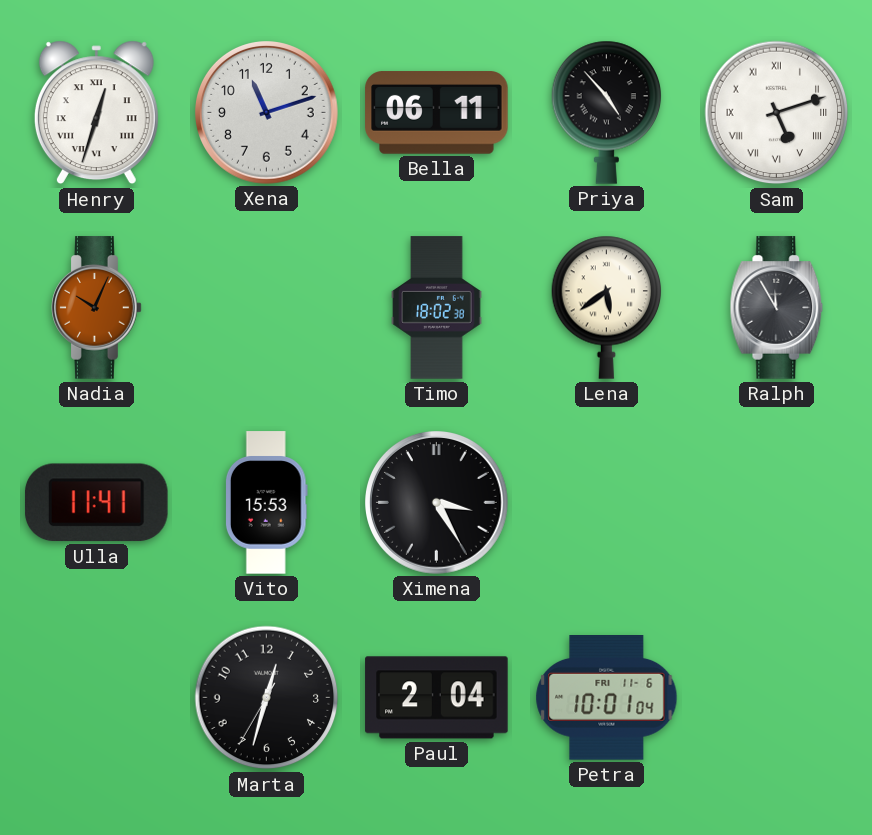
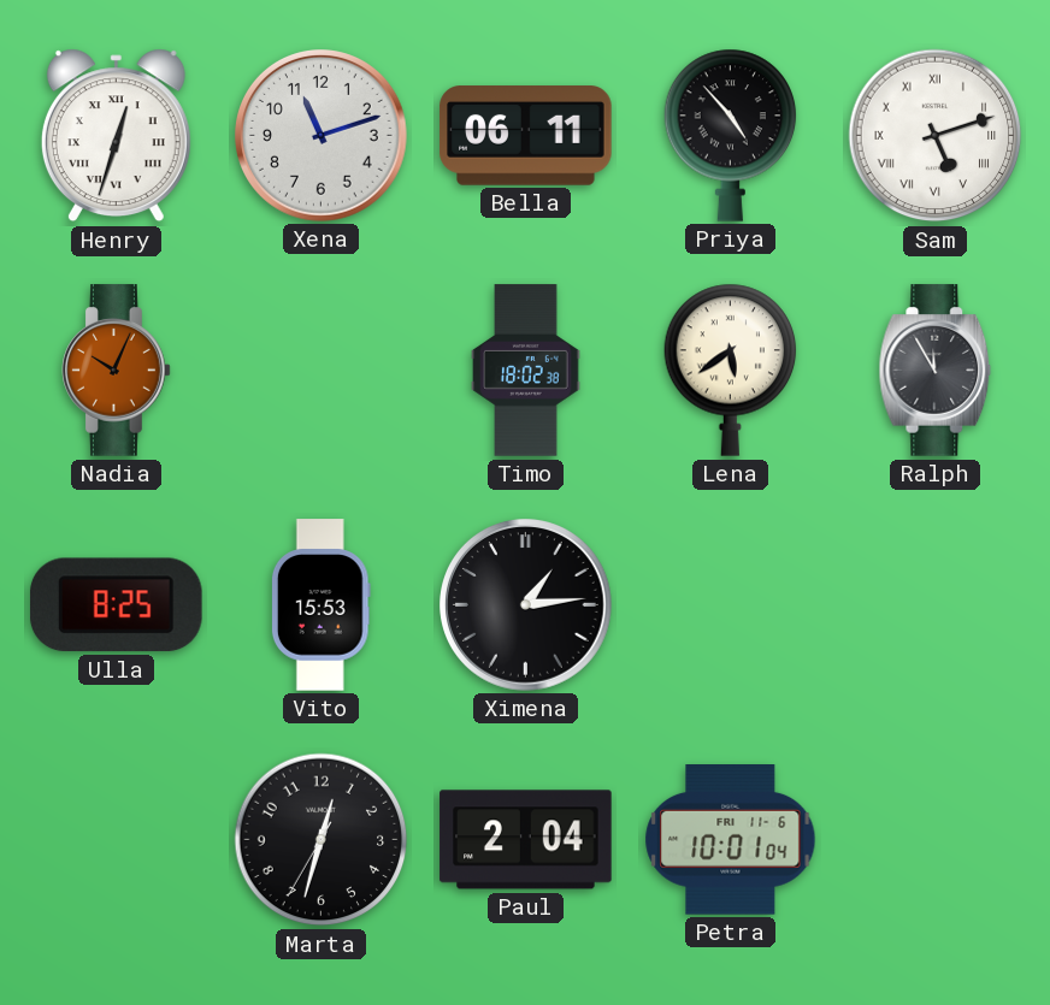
Ulla: 11:41 -> 8:25 (116, 605)
Ximena: 3:25 -> 1:14 (526, 605)
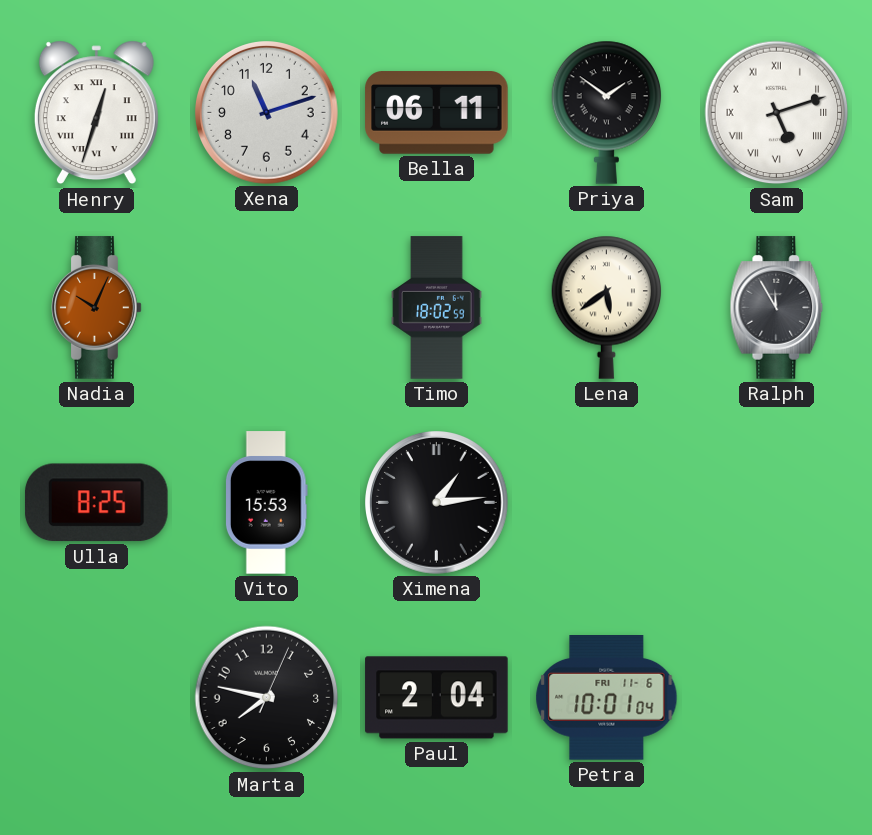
Priya: 4:53 -> 1:51 (607, 112)
Timo: 18:02:38 -> 18:02:59 (437, 308)
Marta: 12:32 -> 7:47 (267, 698)
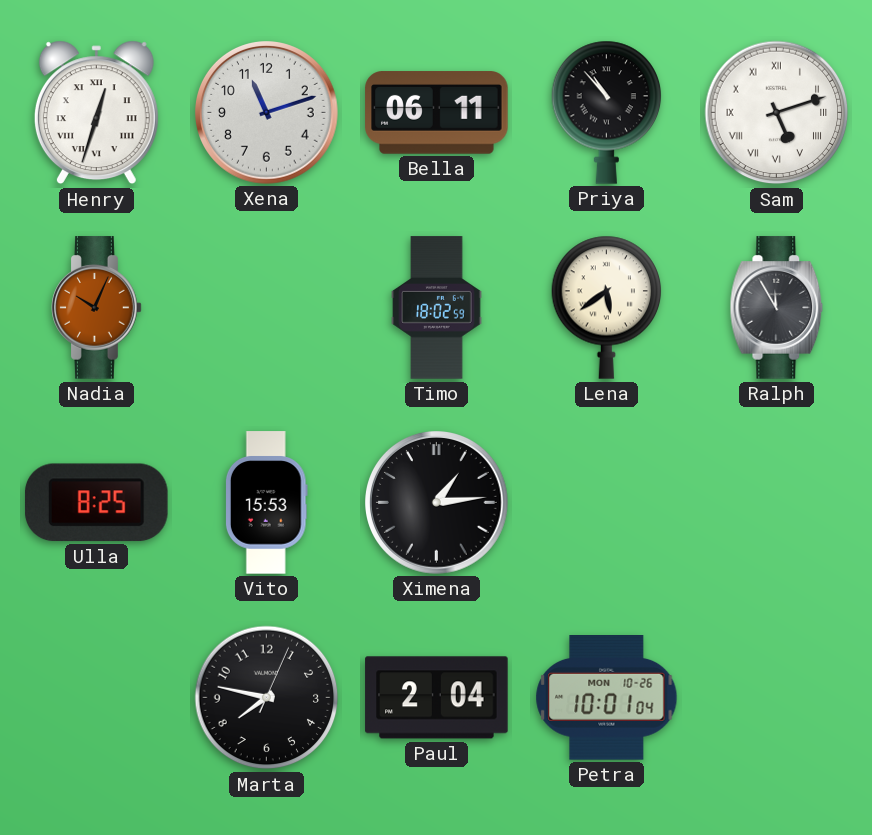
Priya: 1:51 -> 10:53 (607, 112)
Petra date: FRI 11-6 -> MON 10-26 (607, 698)
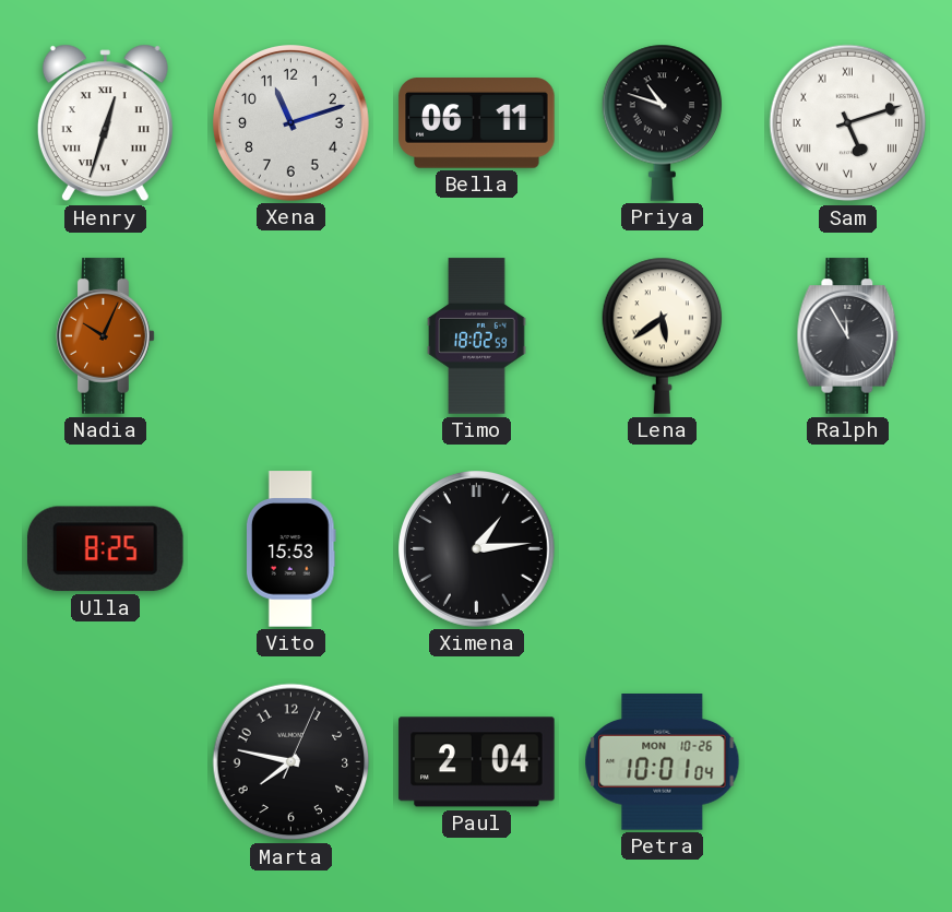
Priya: 10:53 -> 10:48 (663, 122)
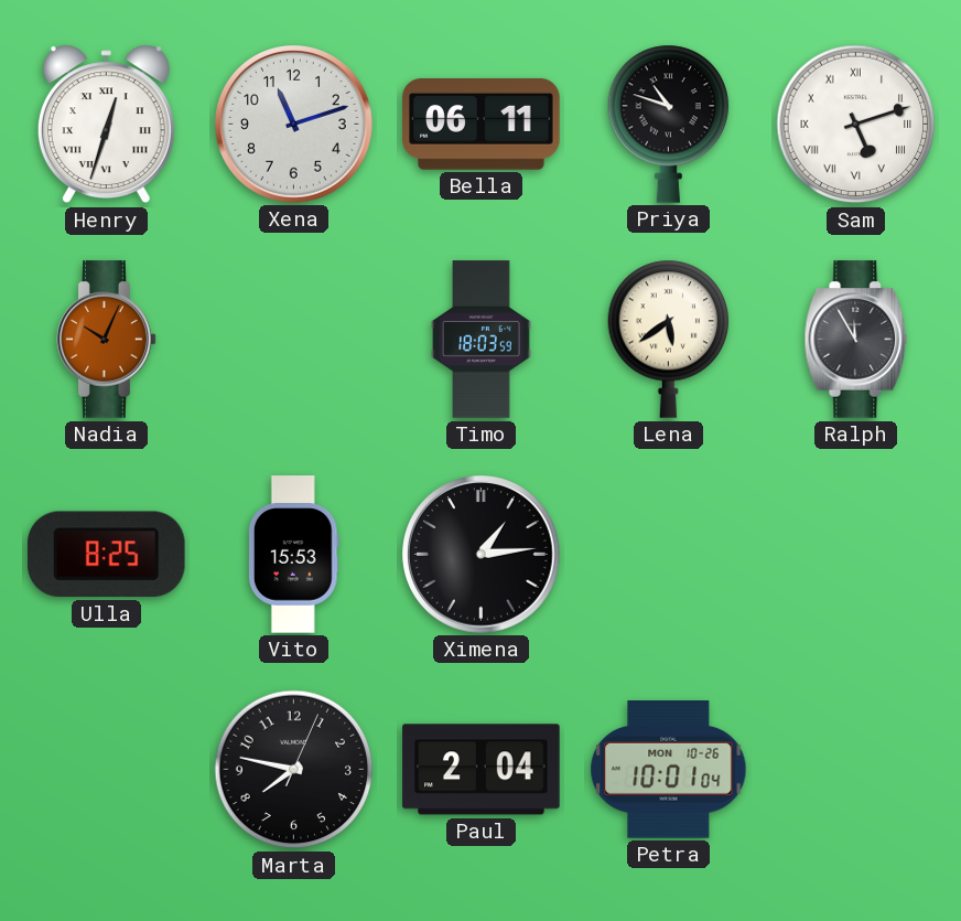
Timo: 18:02 -> 18:03 (482, 340)
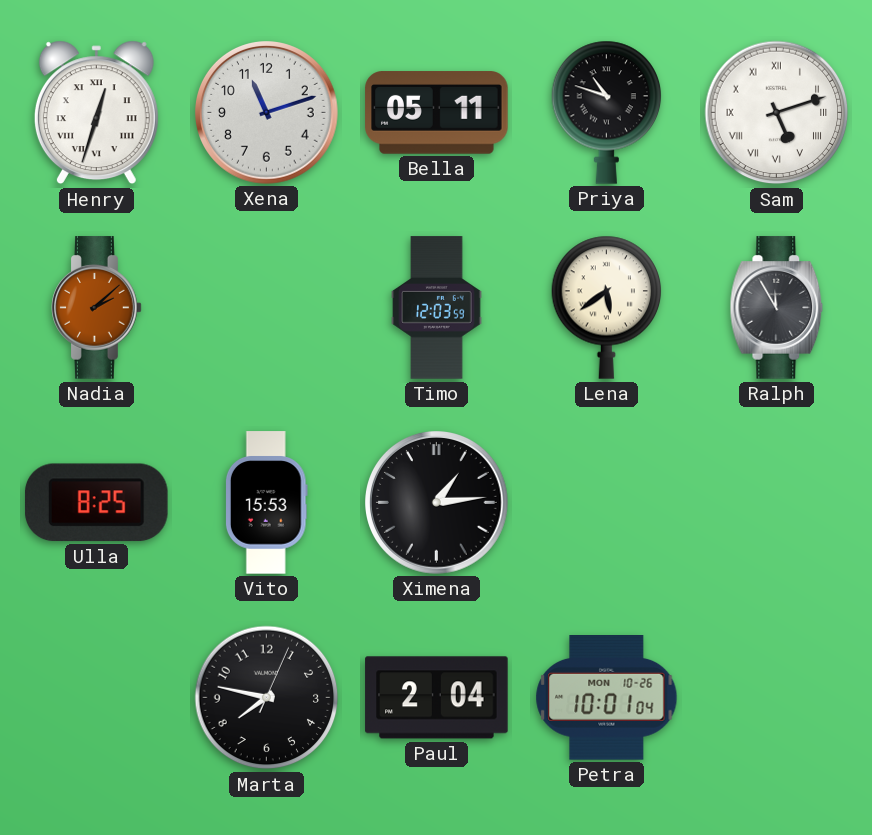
Bella: 06:11 -> 05:11 (437, 113)
Nadia: 10:04 -> 2:08 (97, 308)
Timo: 18:03 -> 12:03 (437, 308)
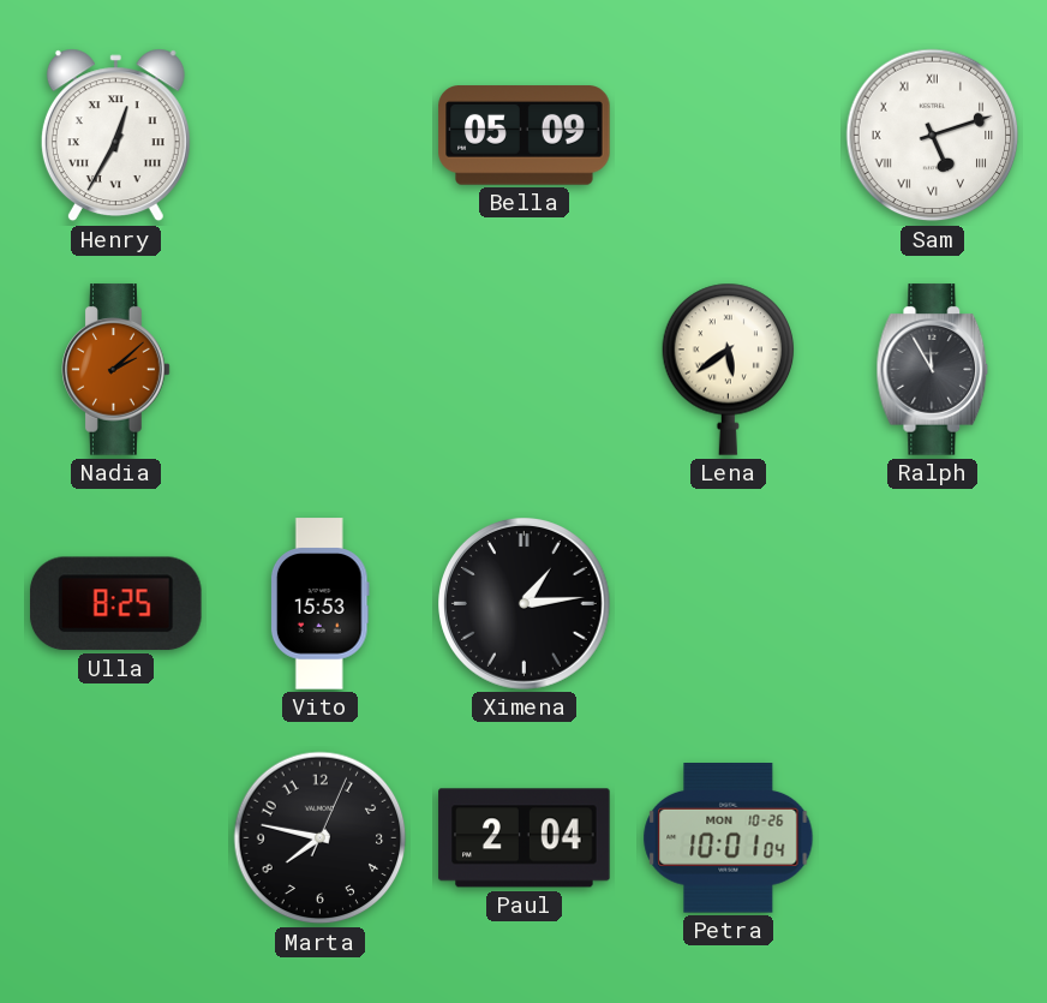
Henry: 12:33 -> 12:35 (115, 136)
Xena: 11:12 -> none (267, 113)
Bella: 05:11 -> 05:09 (525, 136)
Priya: 10:48 -> none (607, 112)
Timo: 12:03 -> none (437, 308)
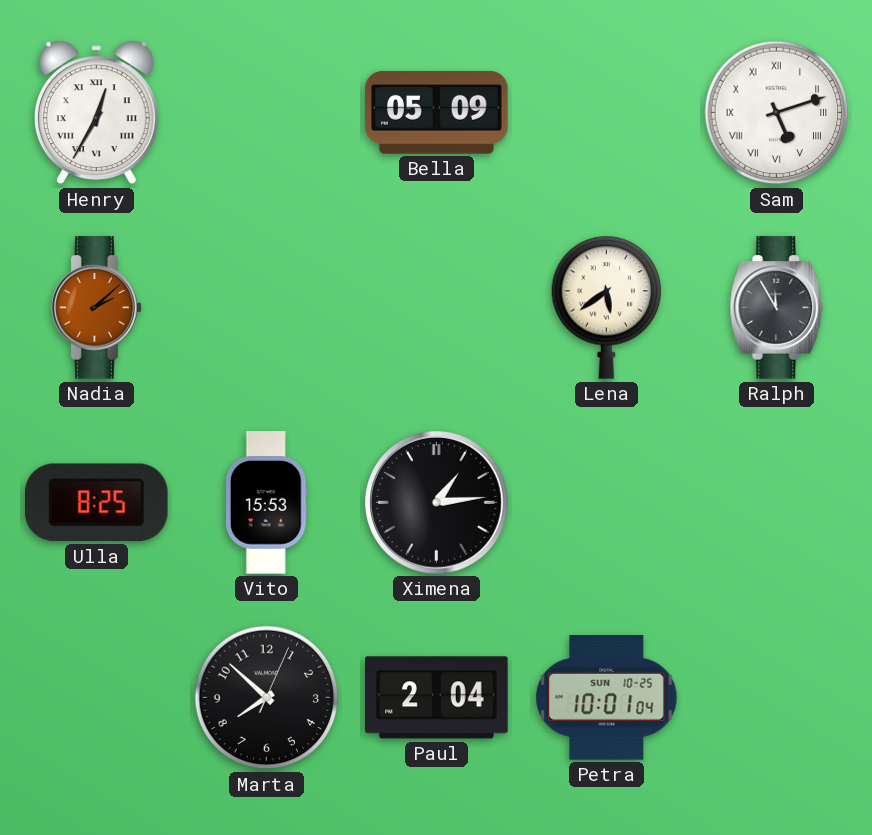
Marta: 7:47 -> 7:52 (267, 698)
Petra date: MON 10-26 -> SUN 10-25 (607, 698)
